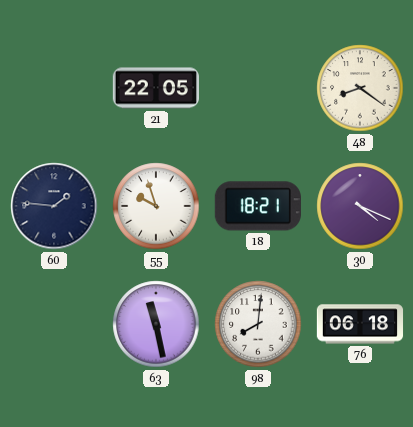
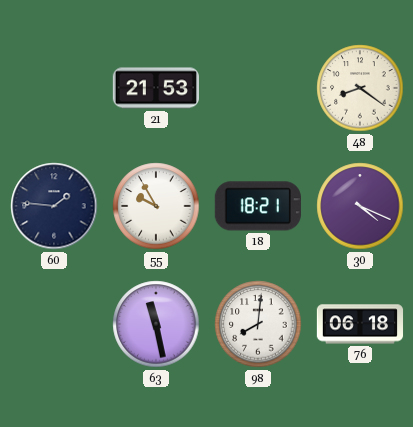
21: 22:05 -> 21:53 (155, 88)
55: 9:57 -> 9:55 (156, 206)
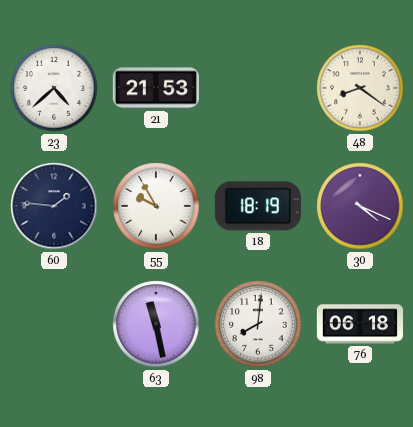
23: none -> 4:38 (54, 88)
18: 18:21 -> 18:19 (258, 206)
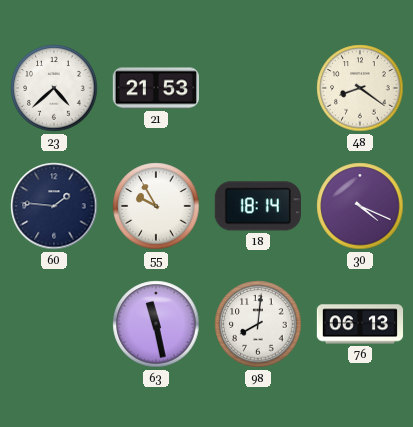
18: 18:19 -> 18:14 (258, 206)
76: 06:18 -> 06:13 (360, 324)
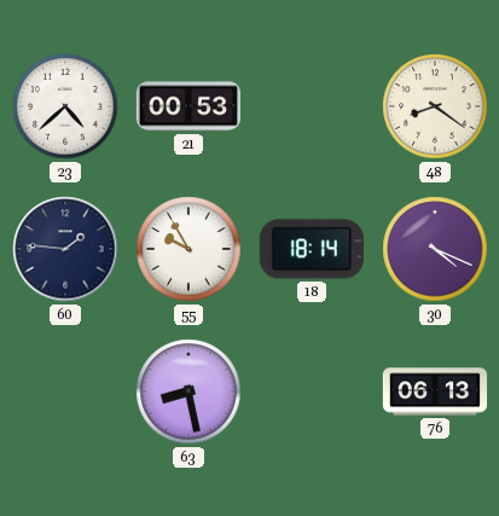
21: 21:53 -> 00:53 (187, 106)
63: 11:28 -> 8:28 (188, 392)
98: 8:01 -> none (258, 324)
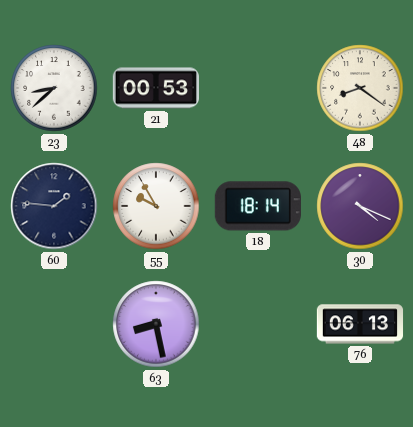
23: 4:38 -> 8:38 (54, 88)
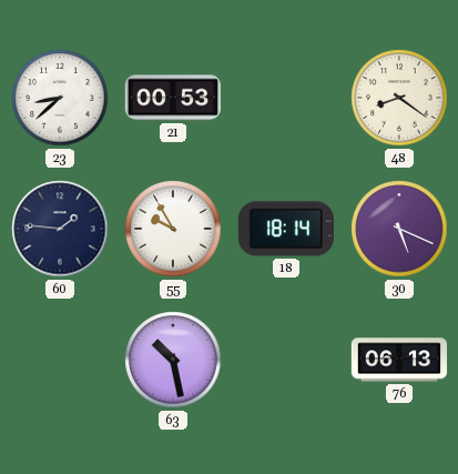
30: 4:19 -> 5:19 (399, 229)
63: 8:28 -> 10:28 (173, 360)
